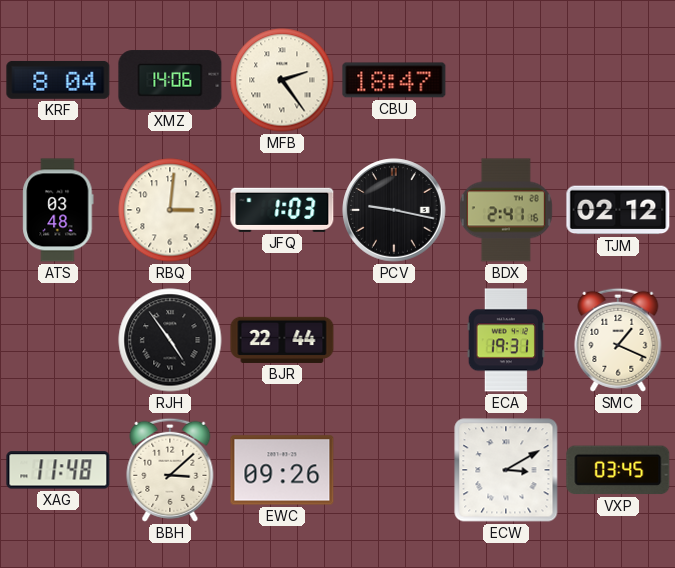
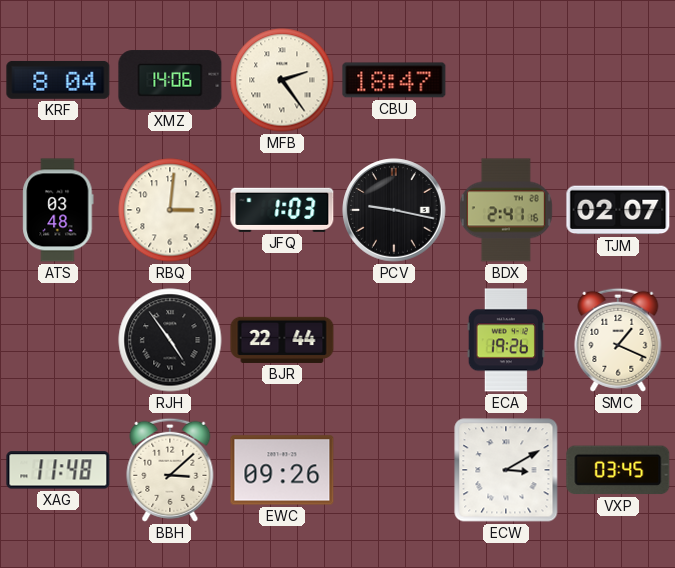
TJM: 02:12 -> 02:07 (618, 210)
ECA: 19:31 -> 19:26 (506, 340)
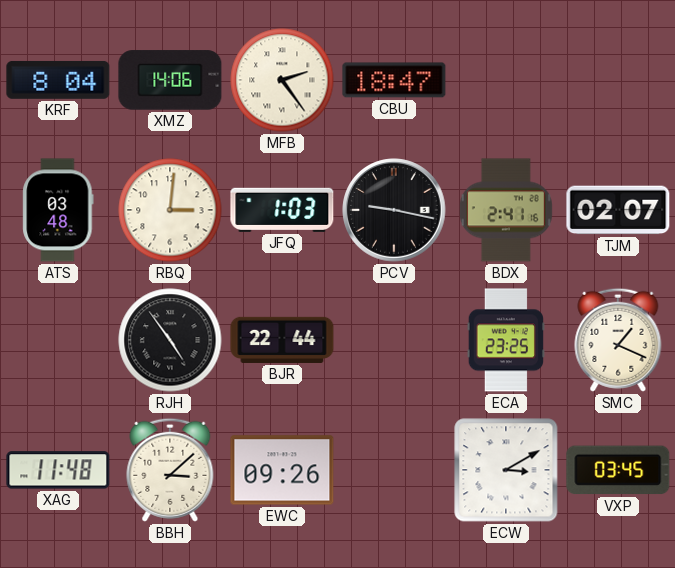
ECA: 19:26 -> 23:25 (506, 340)
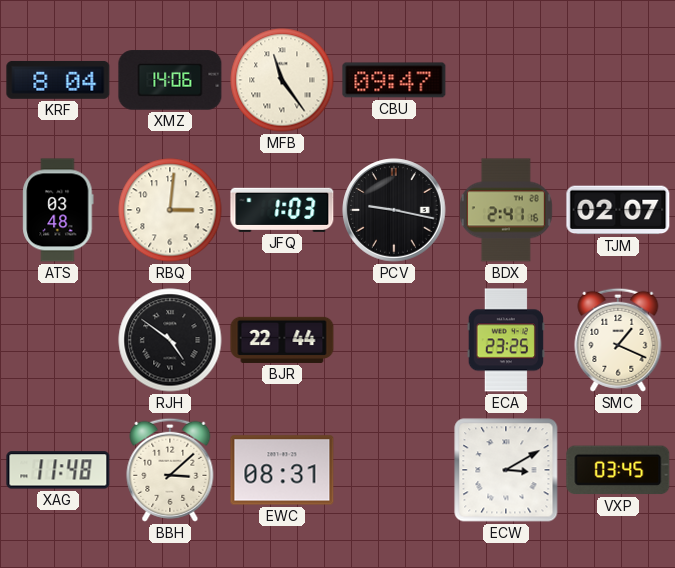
MFB: 2:24 -> 11:24 (282, 80)
CBU: 18:47 -> 09:47 (394, 80)
RJH: 4:54 -> 4:51 (170, 340)
EWC: 09:26 -> 08:31 (282, 470)
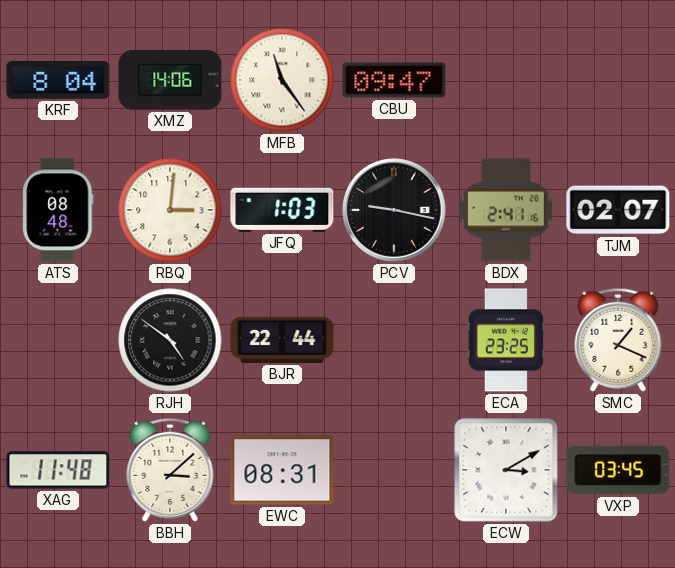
ATS: 03:48 -> 08:48 (58, 210)
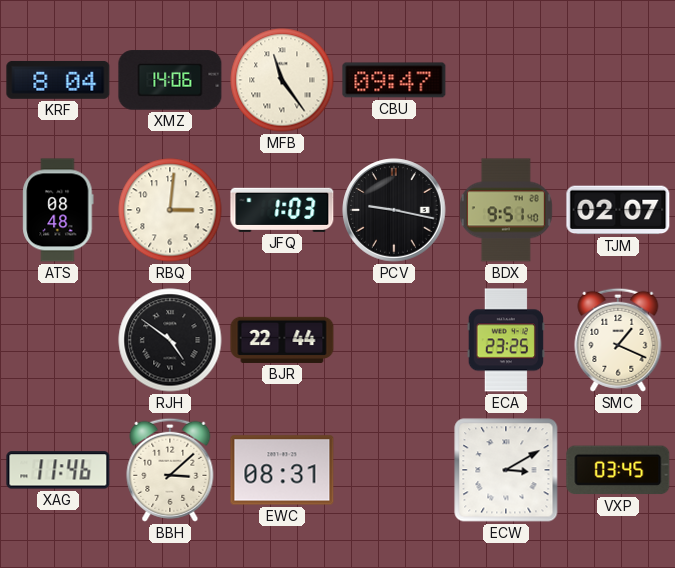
BDX: 2:41 -> 9:51 (506, 210)
XAG: 11:48 -> 11:46 (58, 470)
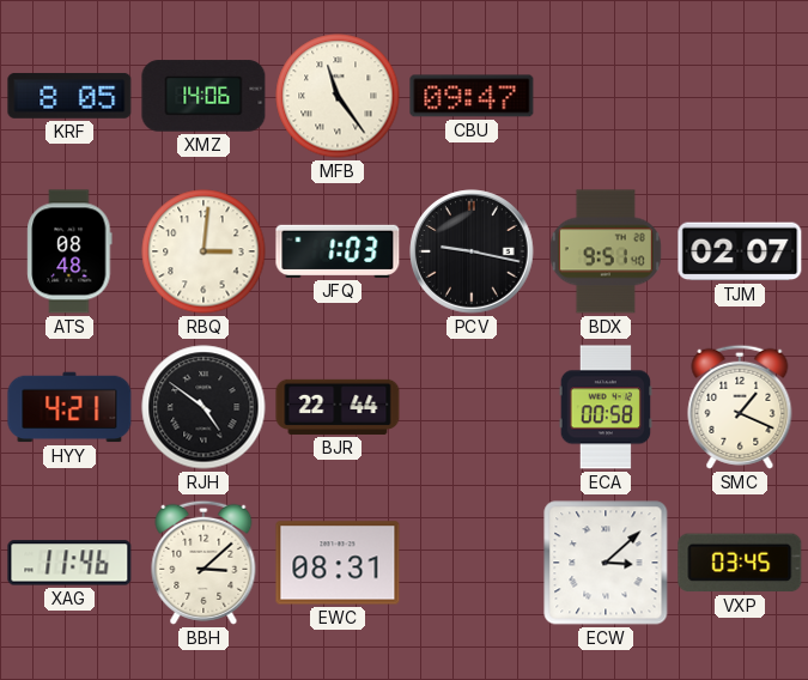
KRF: 8:04 -> 8:05 (69, 96)
HYY: none -> 4:21 (69, 407)
ECA: 23:25 -> 00:58 (606, 407)
ECW: 3:10 -> 3:08 (606, 563)
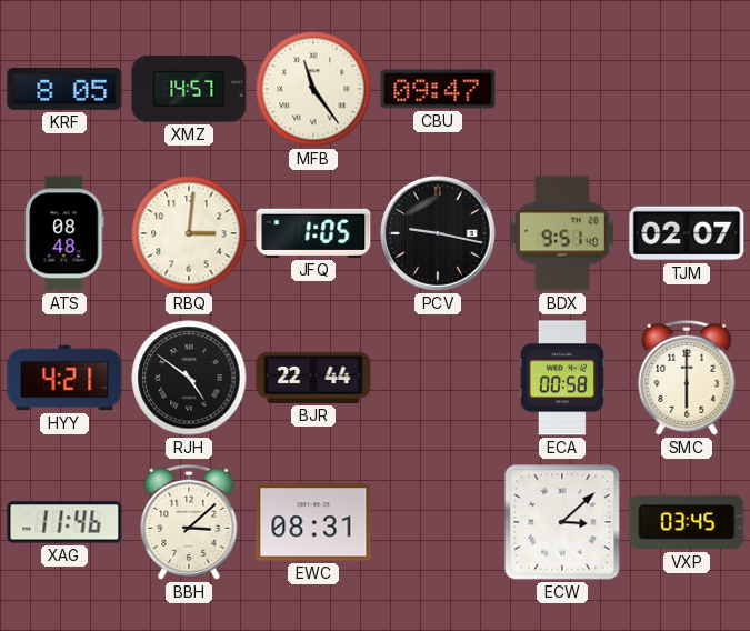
XMZ: 14:06 -> 14:57 (189, 89)
JFQ: 1:03 -> 1:05 (313, 233)
SMC: 1:19 -> 6:00 (687, 378)
